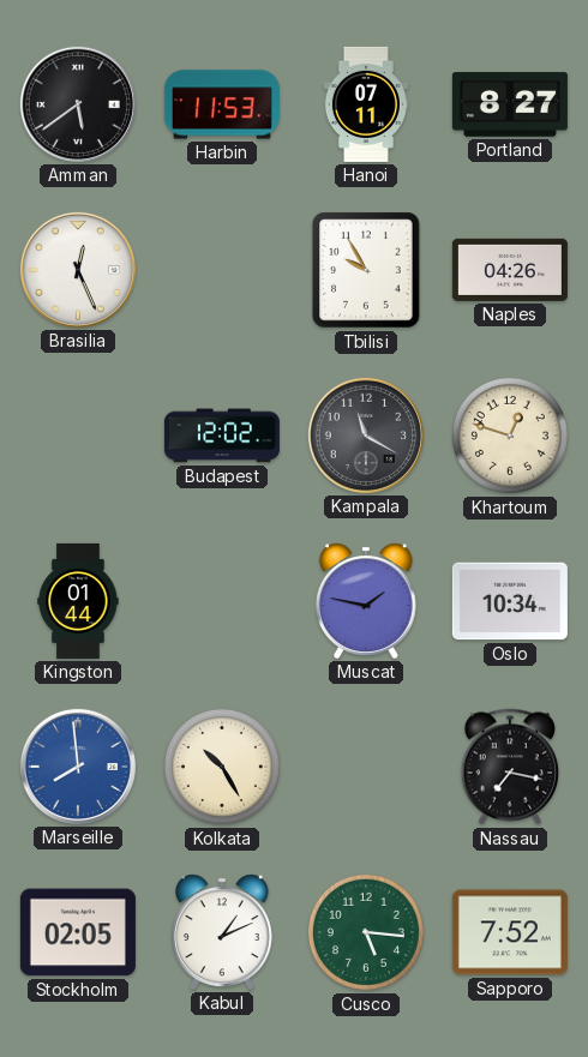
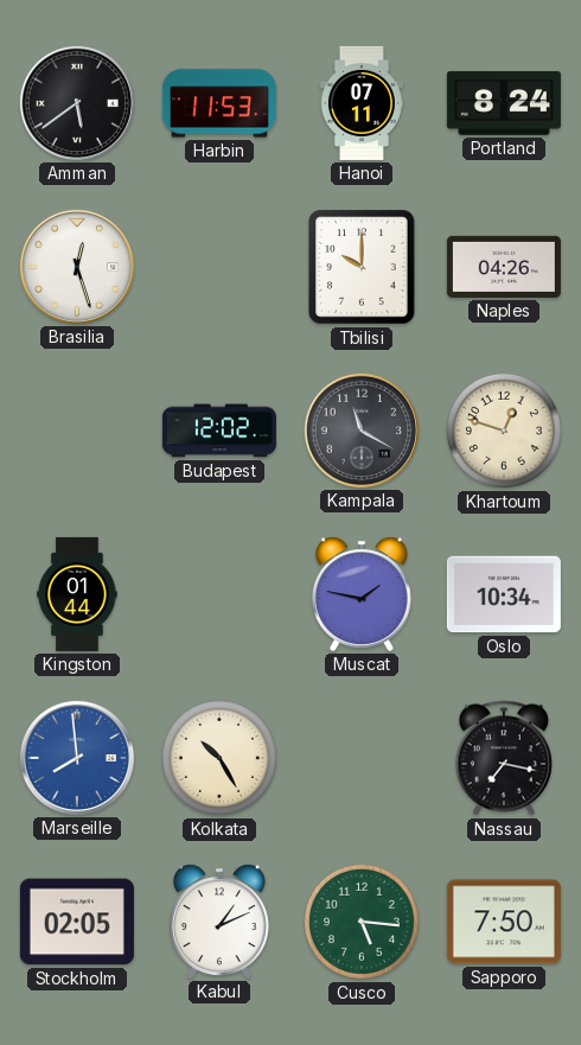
Portland: 8:27 -> 8:24 (504, 103)
Brasilia: 12:26 -> 12:27 (77, 267)
Tbilisi: 9:55 -> 10:00 (362, 267)
Sapporo: 7:52 -> 7:50 (504, 922)
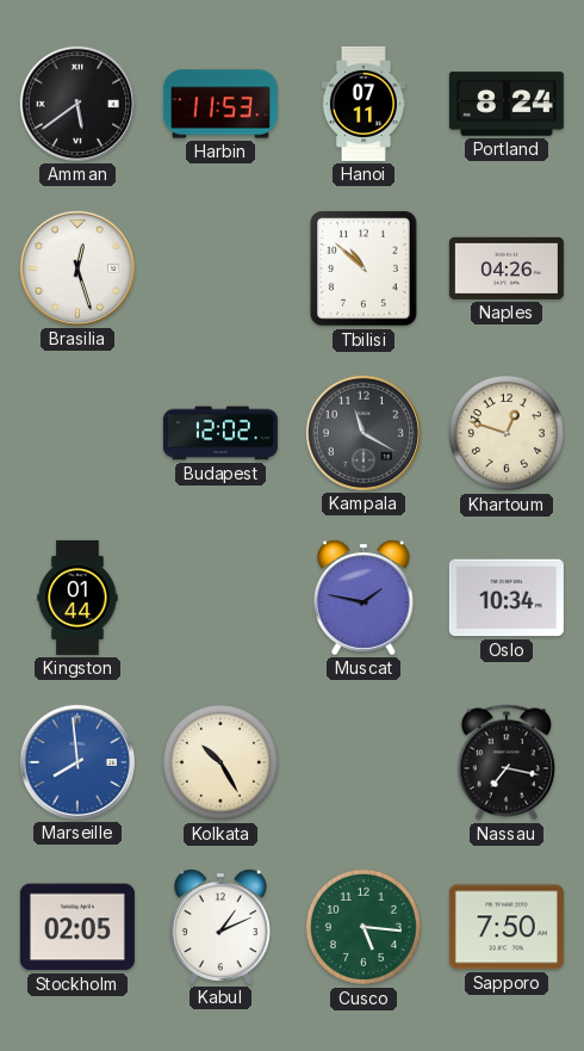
Tbilisi: 10:00 -> 10:52 (364, 268)
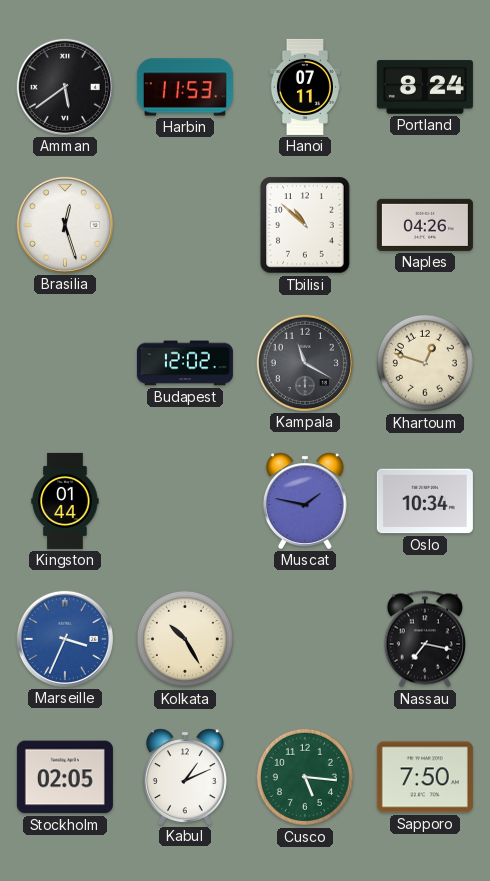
Marseille: 7:59 -> 3:34 (65, 639)
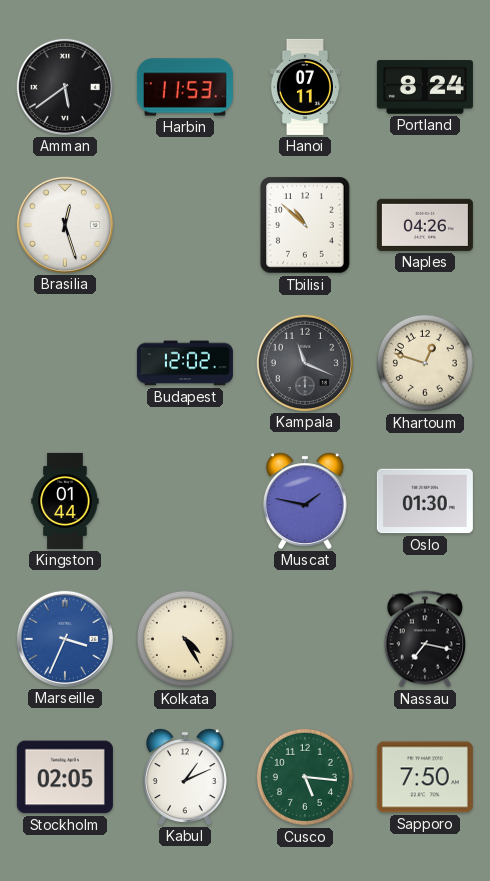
Kampala: 11:20 -> 11:19 (305, 363)
Oslo: 10:34 -> 01:30 (425, 501)
Kolkata: 10:25 -> 4:25 (185, 639)
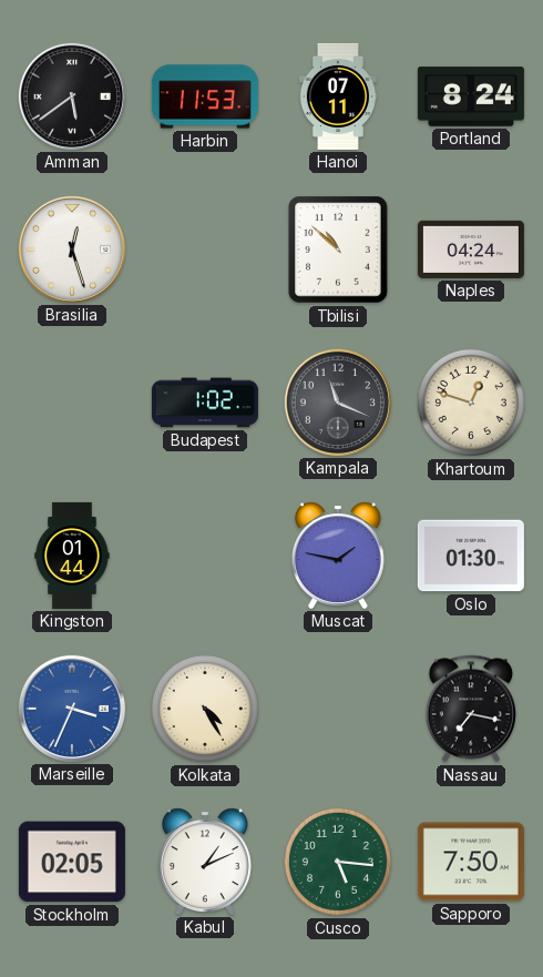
Naples: 04:26 -> 04:24 (471, 250)
Budapest: 12:02 -> 1:02 (205, 403)
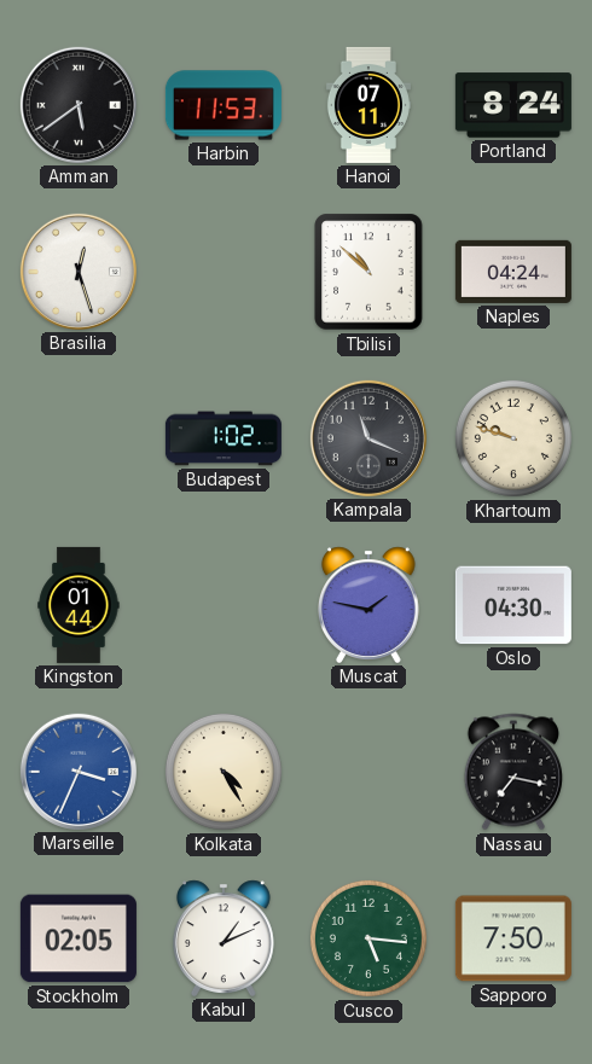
Khartoum: 12:48 -> 9:48 (513, 438)
Oslo: 01:30 -> 04:30 (513, 605)
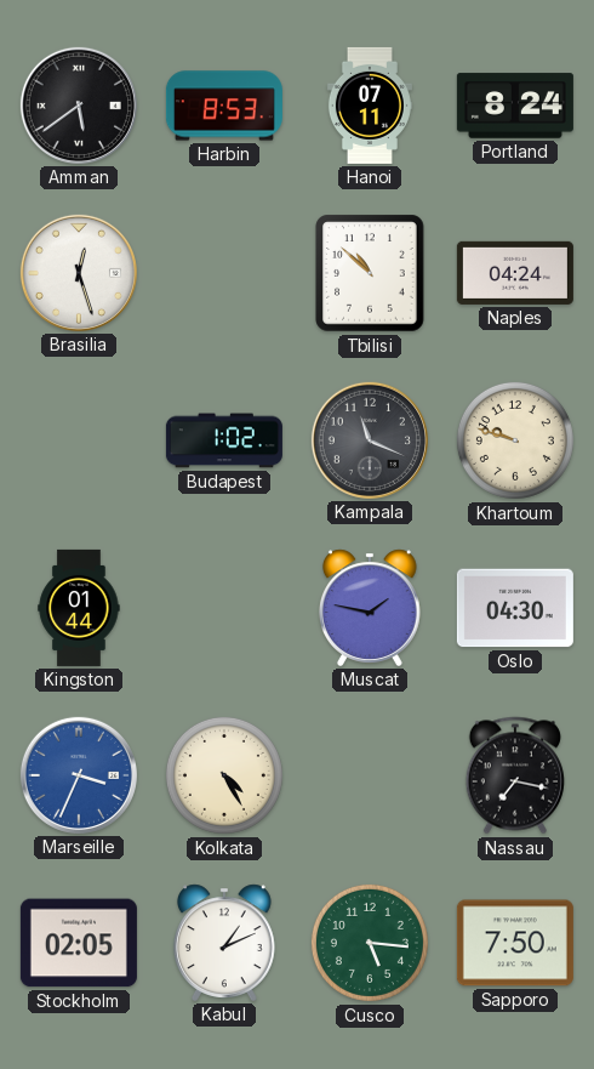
Harbin: 11:53 -> 8:53 (224, 106)
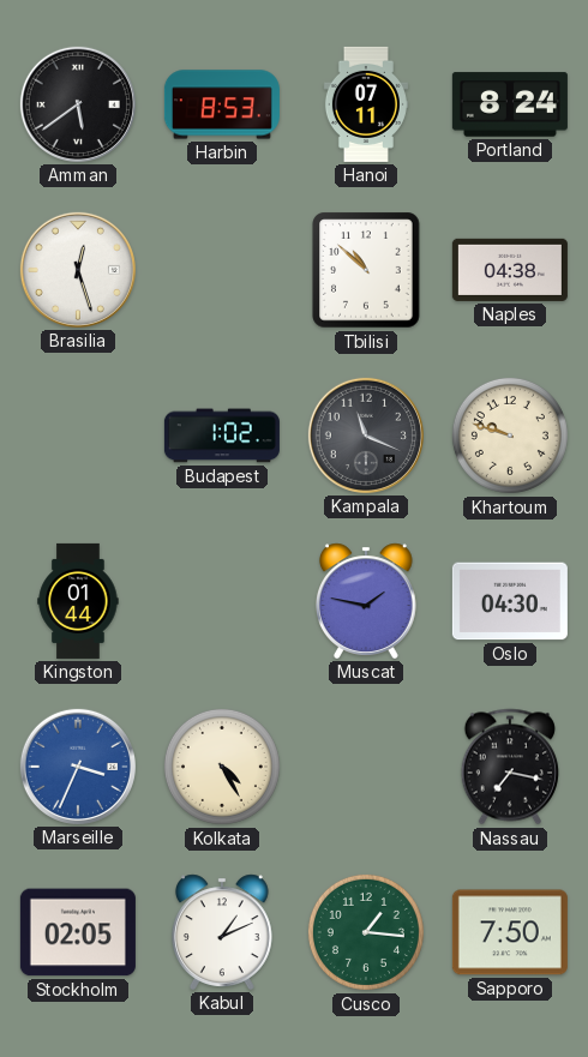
Naples: 04:24 -> 04:38 (510, 270)
Cusco: 5:16 -> 1:16 (366, 932)
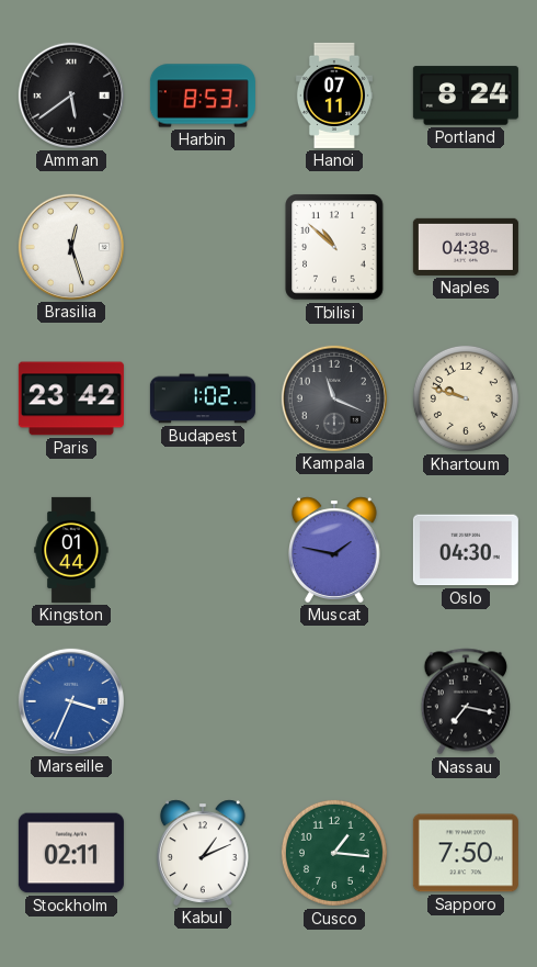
Paris: none -> 23:42 (71, 398)
Kolkata: 4:25 -> none (222, 767)
Stockholm: 02:05 -> 02:11 (71, 853)
